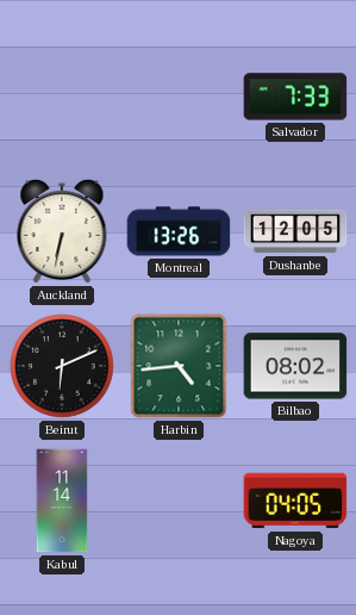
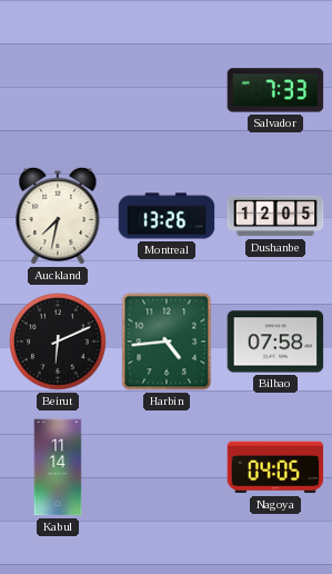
Auckland: 6:32 -> 7:32 (58, 216)
Bilbao: 08:02 -> 07:58 (275, 342)
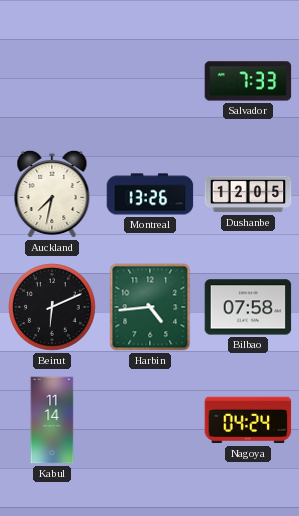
Nagoya: 04:05 -> 04:24 (248, 420)
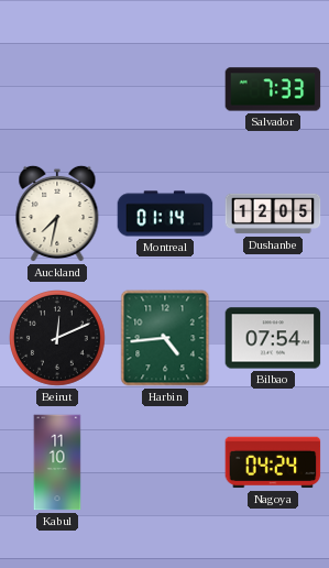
Montreal: 13:26 -> 01:14 (165, 214)
Beirut: 6:11 -> 12:11 (58, 339)
Bilbao: 07:58 -> 07:54 (273, 338)
Kabul: 11:14 -> 11:10 (57, 462)
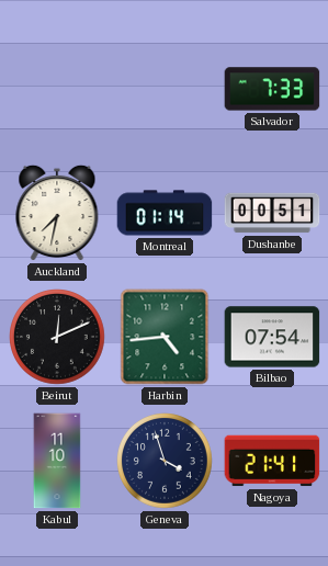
Dushanbe: 12:05 -> 00:51 (272, 213)
Geneva: none -> 3:57 (166, 462)
Nagoya: 04:24 -> 21:41 (272, 461)
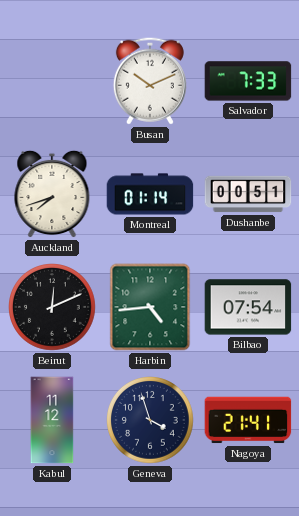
Busan: none -> 10:11 (150, 81)
Auckland: 7:32 -> 7:42 (52, 194)
Kabul: 11:10 -> 11:12 (52, 420)
